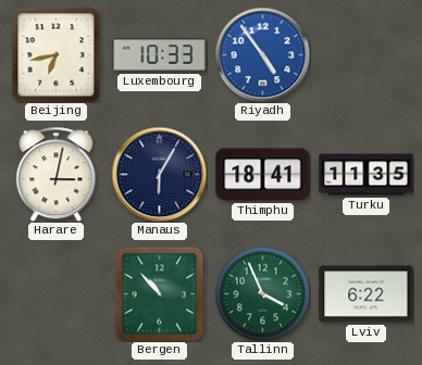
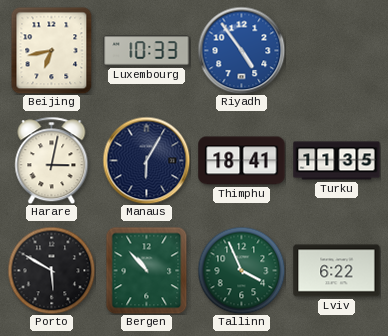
Porto: none -> 5:50 (51, 270)
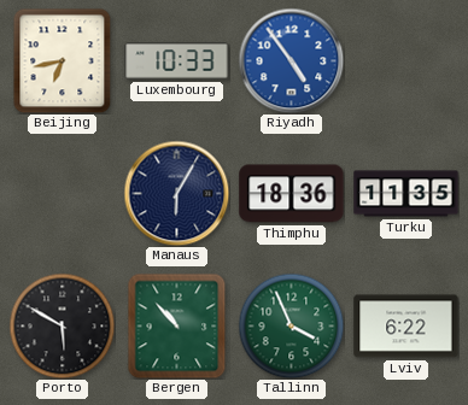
Harare: 3:02 -> none (52, 160)
Thimphu: 18:41 -> 18:36 (292, 194)
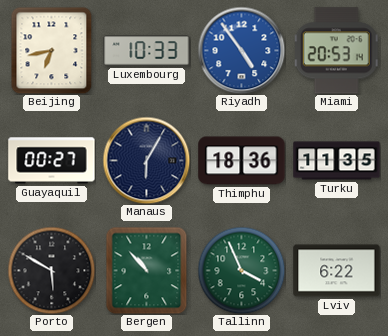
Miami: none -> 20:53 (336, 51)
Guayaquil: none -> 00:27 (52, 161)
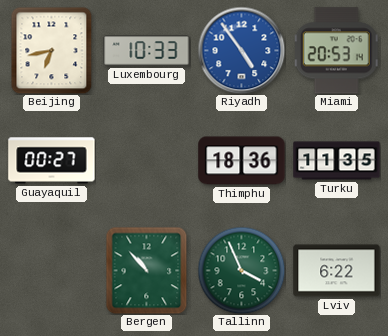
Manaus: 6:05 -> none (146, 160)
Porto: 5:50 -> none (51, 270)
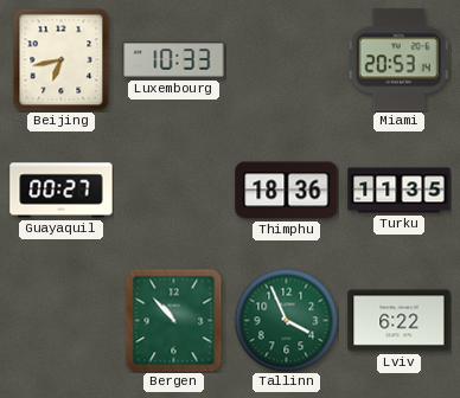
Riyadh: 4:54 -> none (241, 50)
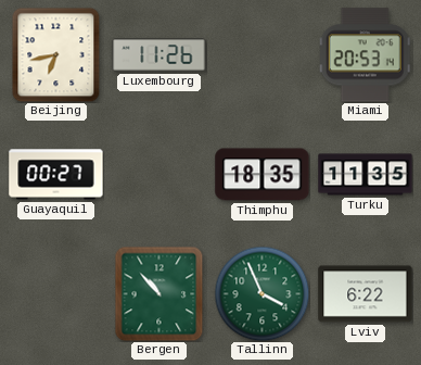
Luxembourg: 10:33 -> 11:26 (160, 55)
Thimphu: 18:36 -> 18:35 (263, 175)
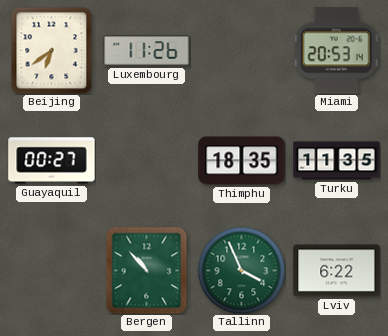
Beijing: 6:43 -> 6:39 (52, 50)
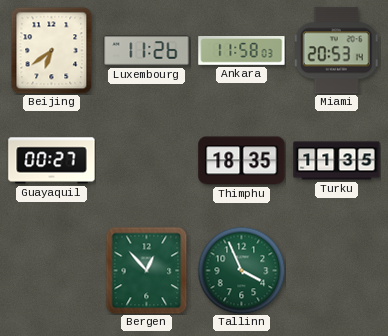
Ankara: none -> 11:58 (242, 51)
Bergen: 10:53 -> 12:53 (147, 270)
Lviv: 6:22 -> none (337, 271)
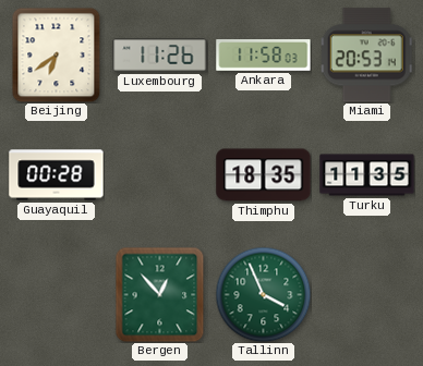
Guayaquil: 00:27 -> 00:28 (57, 175)
